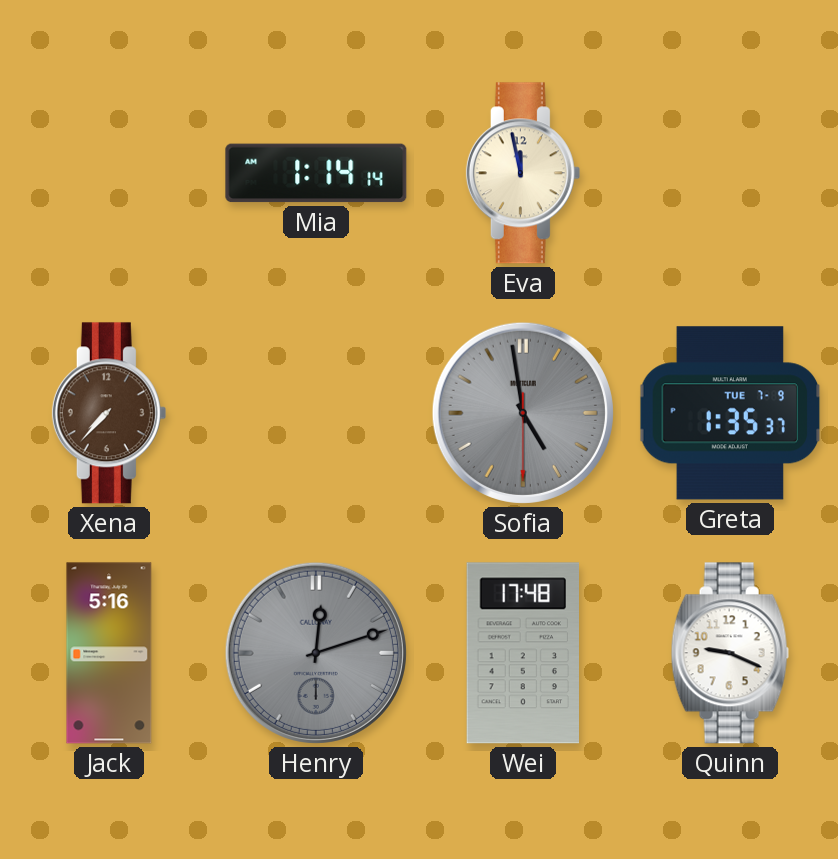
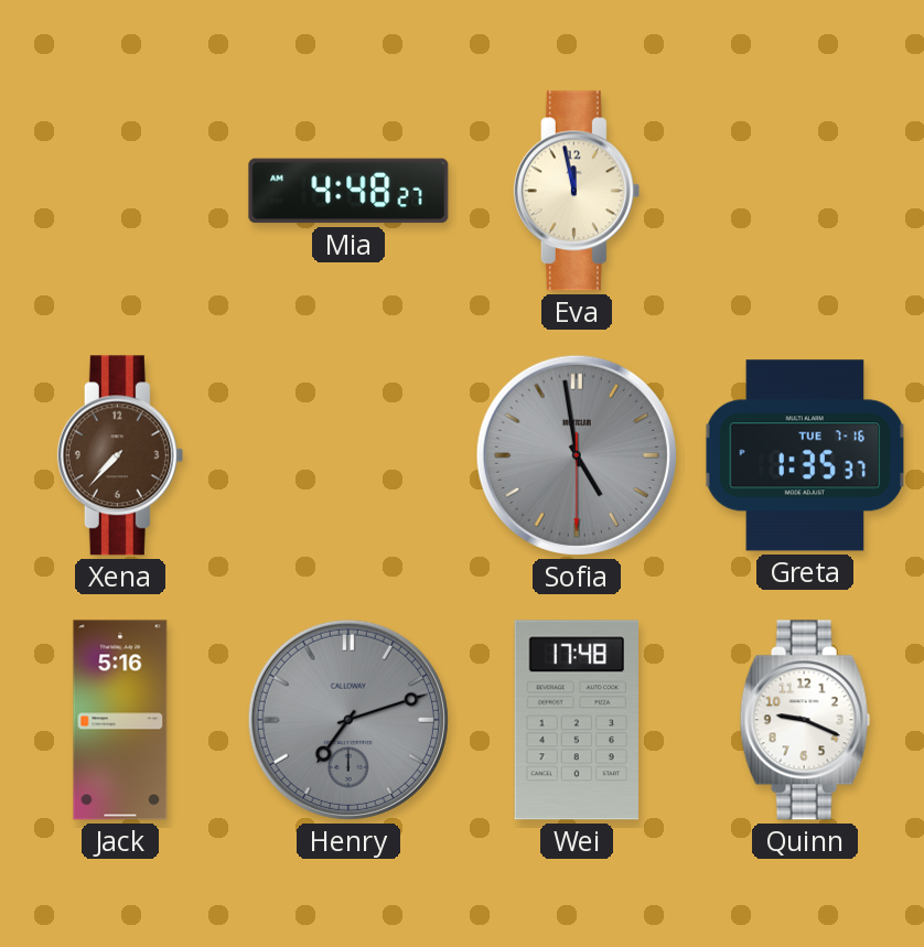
Mia: 1:14 -> 4:48 (348, 191)
Greta date: TUE 7-9 -> TUE 7-16 (805, 455)
Henry: 12:12 -> 7:12 (348, 720)
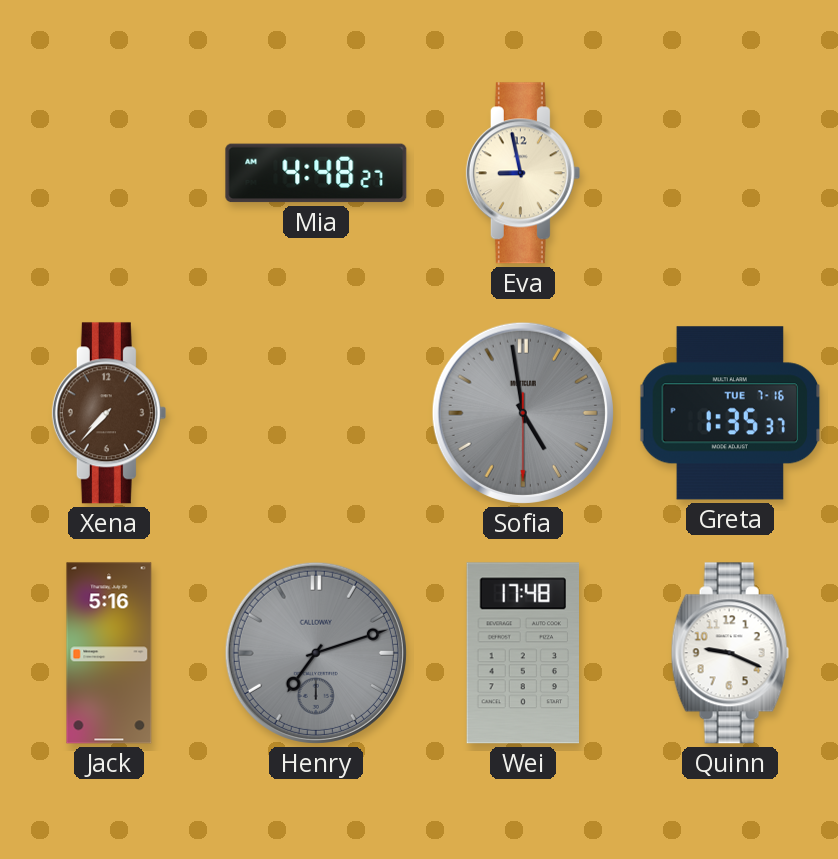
Eva: 11:58 -> 8:58 (523, 173)
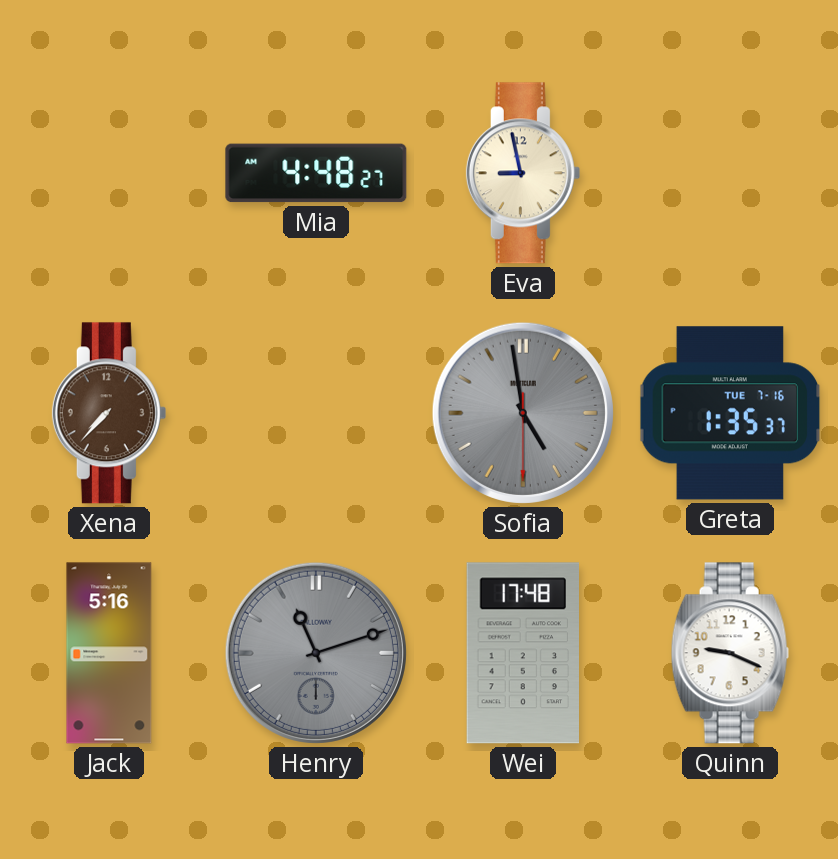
Henry: 7:12 -> 11:12 (316, 653)
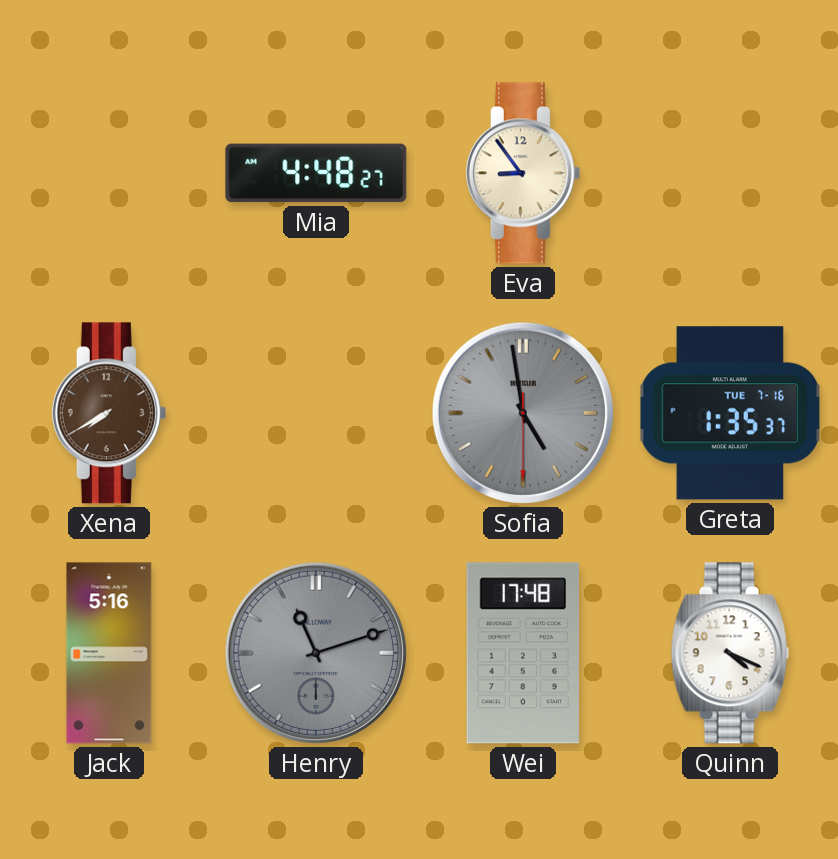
Eva: 8:58 -> 8:54 (523, 173)
Xena: 7:37 -> 7:40 (109, 413)
Quinn: 9:19 -> 4:19 (730, 653)
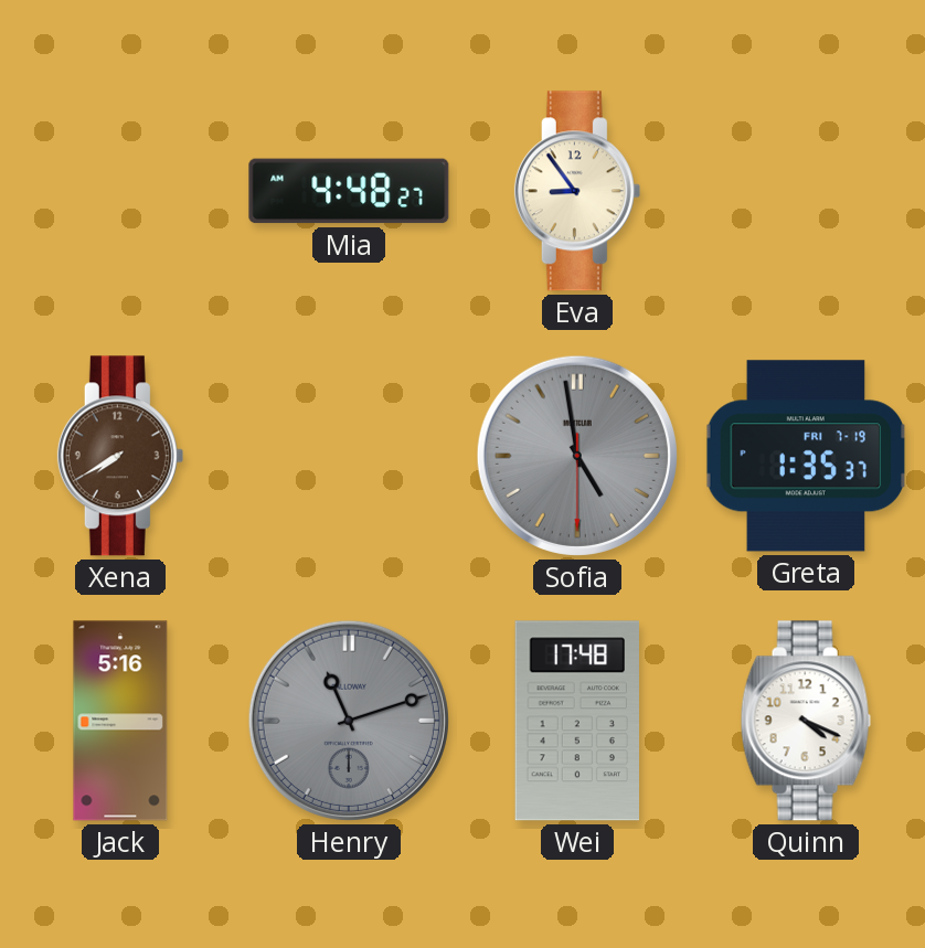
Greta date: TUE 7-16 -> FRI 7-19 (806, 456)
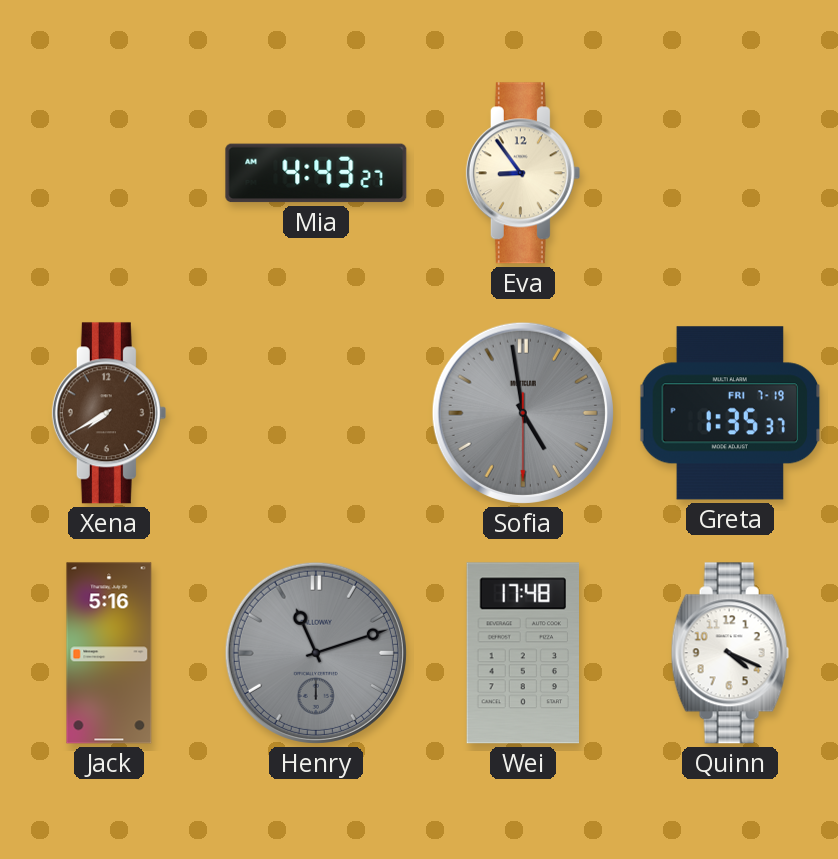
Mia: 4:48 -> 4:43 (316, 173)
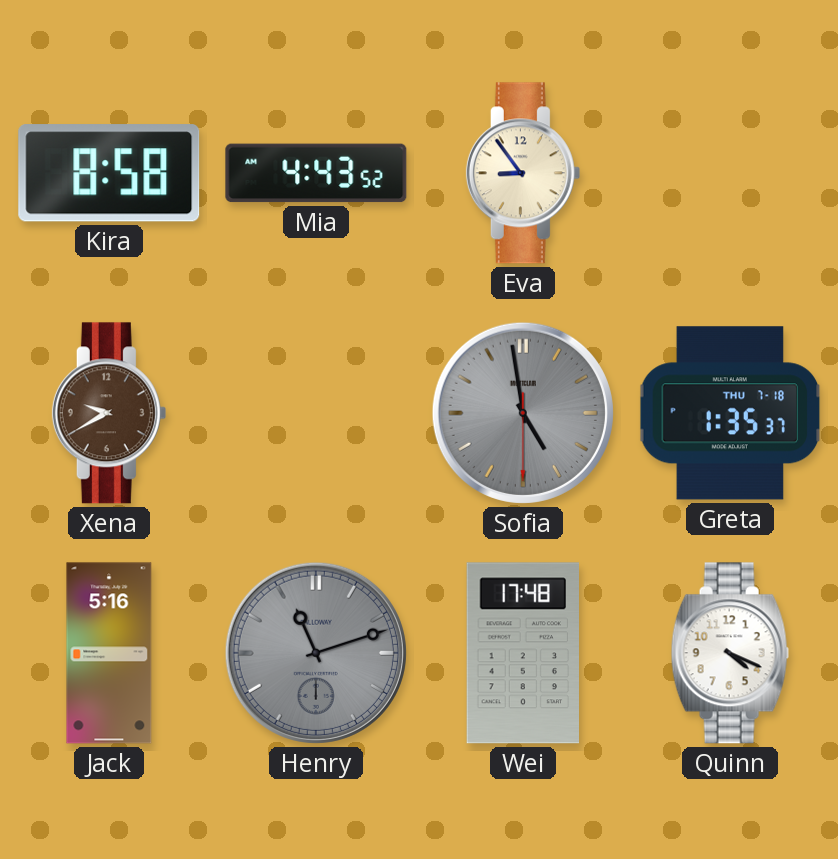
Kira: none -> 8:58 (109, 173)
Mia: 4:43:27 -> 4:43:52 (316, 173)
Xena: 7:40 -> 9:40 (109, 413)
Greta date: FRI 7-19 -> THU 7-18 (730, 413)
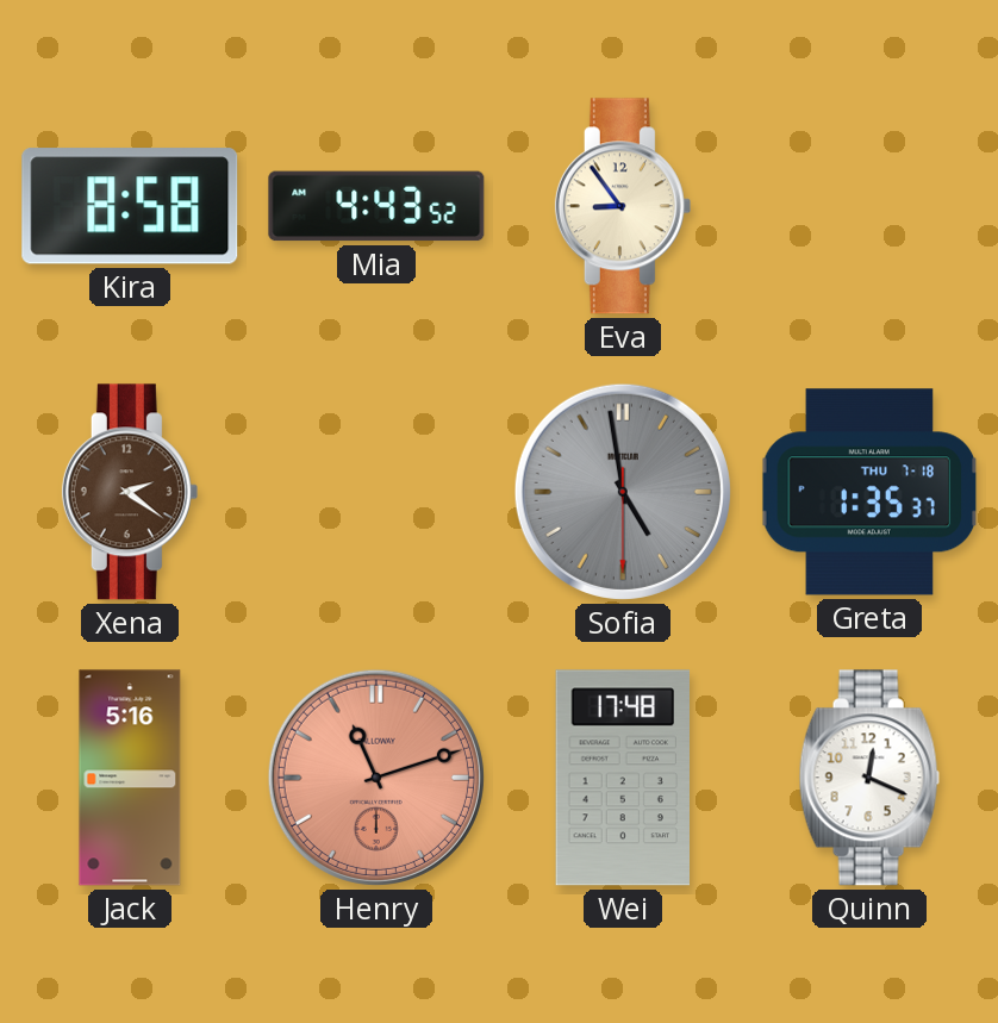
Xena: 9:40 -> 2:21 (130, 492)
Henry dial: grey -> salmon (376, 778)
Quinn: 4:19 -> 12:19 (869, 778)
